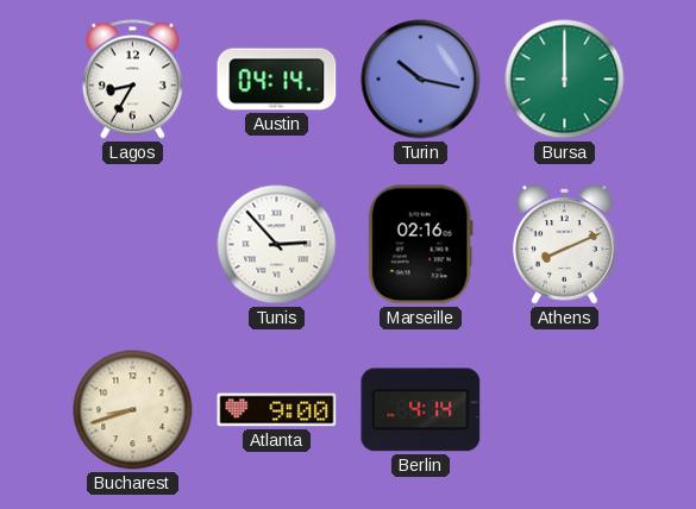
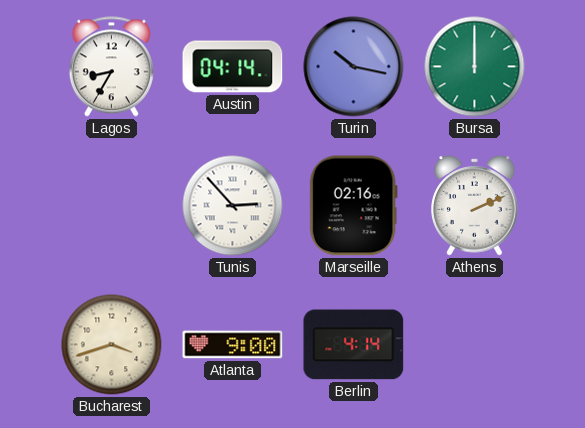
Athens: 8:11 -> 2:11 (475, 206)
Bucharest: 8:42 -> 3:42 (112, 345)
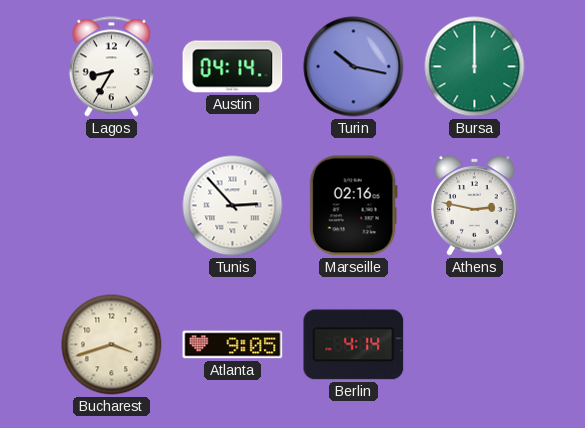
Athens: 2:11 -> 2:47 (475, 206)
Atlanta: 9:00 -> 9:05 (233, 345)
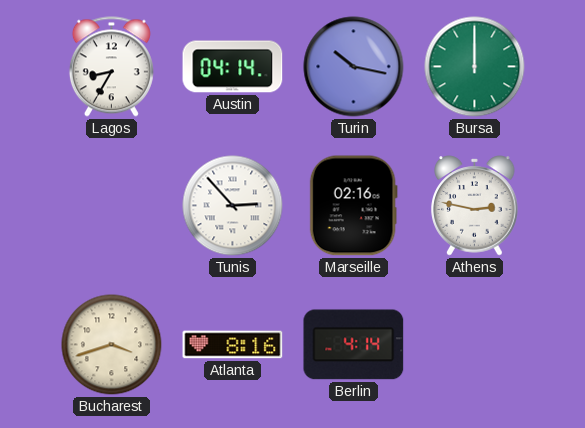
Atlanta: 9:05 -> 8:16 (233, 345)
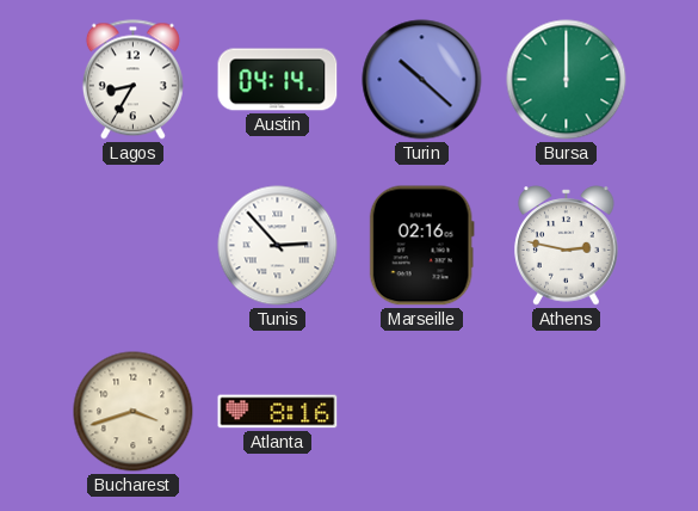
Turin: 10:17 -> 10:22 (422, 80)
Berlin: 4:14 -> none (354, 345)
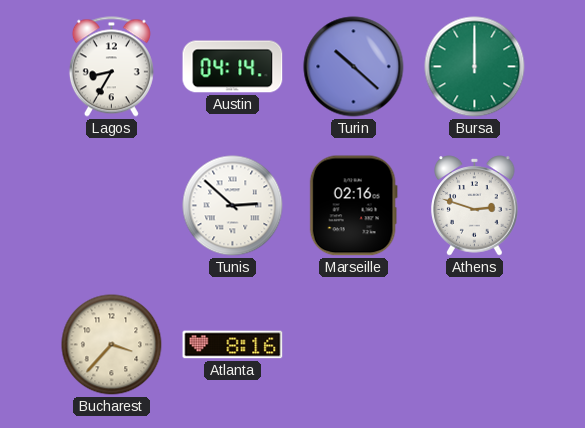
Tunis: 2:53 -> 2:52 (233, 206)
Athens: 2:47 -> 2:48 (475, 206)
Bucharest: 3:42 -> 3:37 (112, 345)
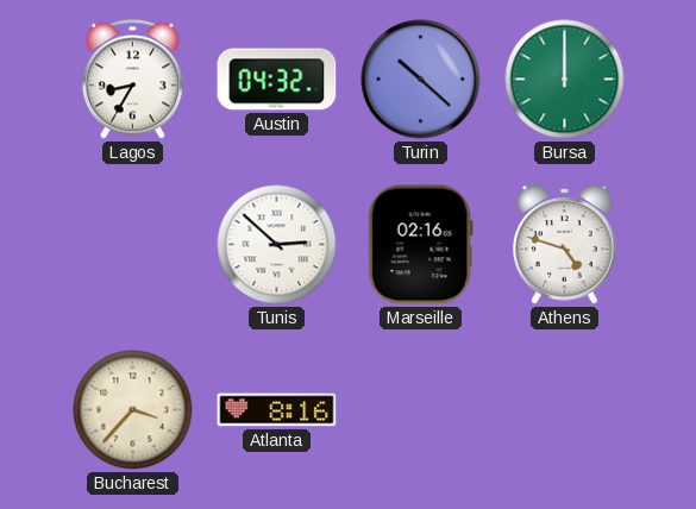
Austin: 04:14 -> 04:32 (277, 80)
Athens: 2:48 -> 4:48 (565, 245)
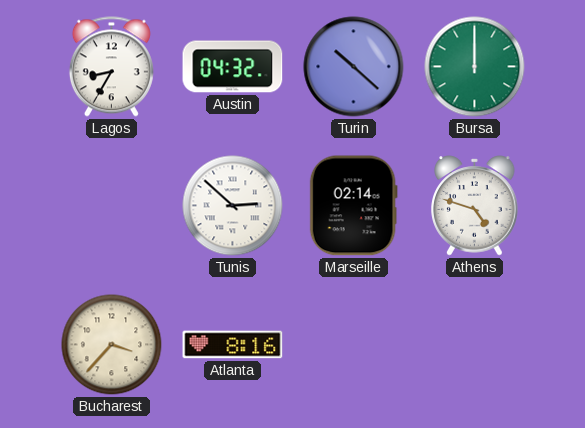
Marseille: 02:16 -> 02:14 (353, 206)
